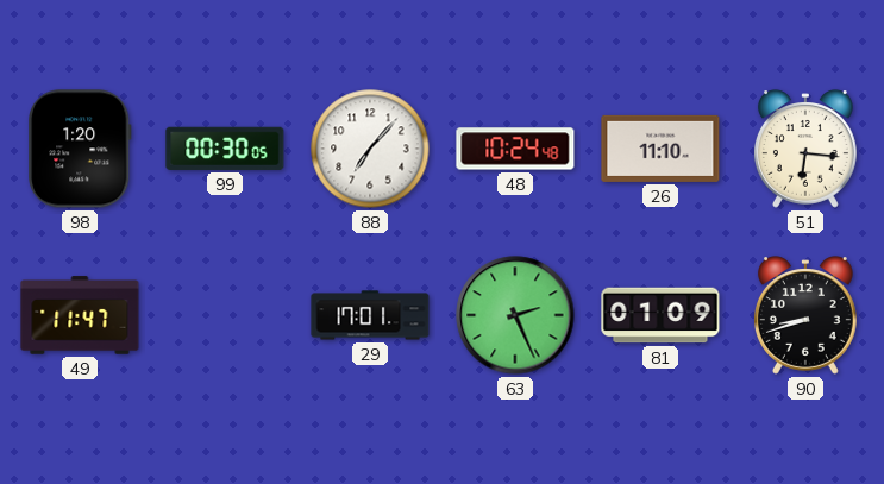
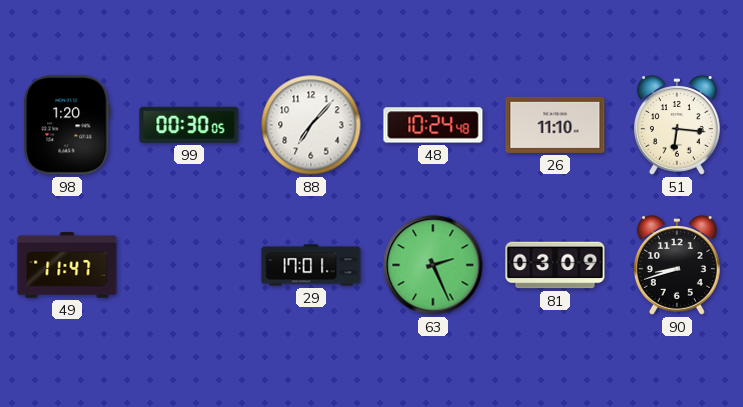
81: 01:09 -> 03:09 (555, 265)
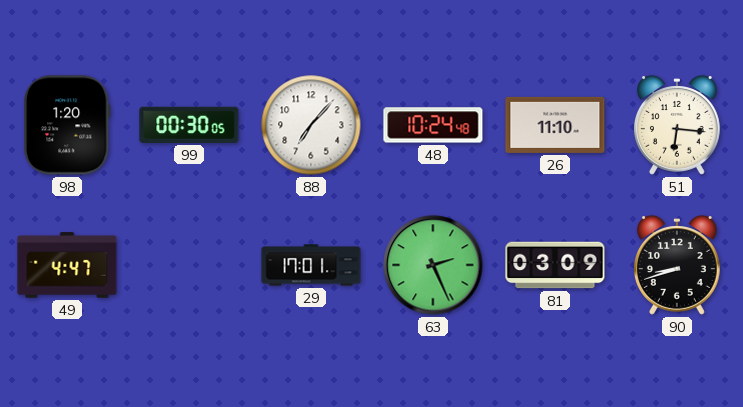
49: 11:47 -> 4:47 (67, 265)
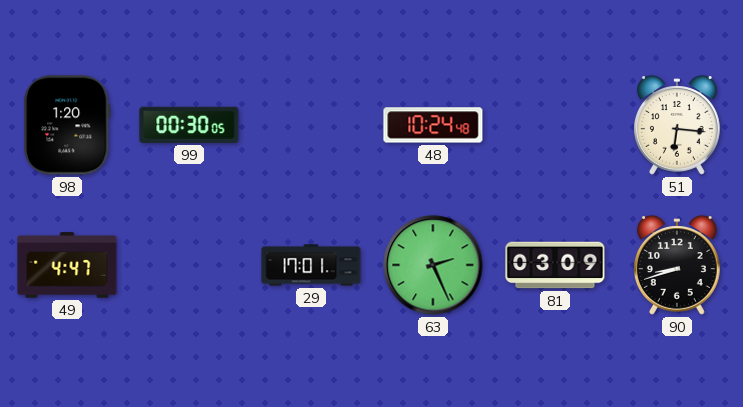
88: 7:07 -> none (311, 125)
26: 11:10 -> none (555, 125)
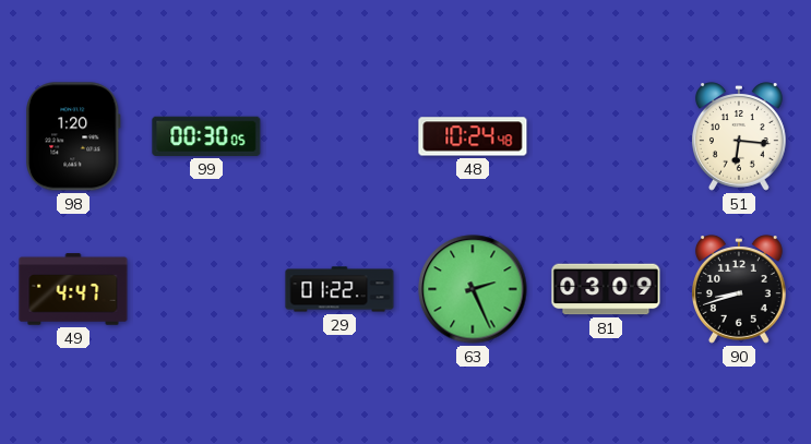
29: 17:01 -> 01:22 (339, 289)
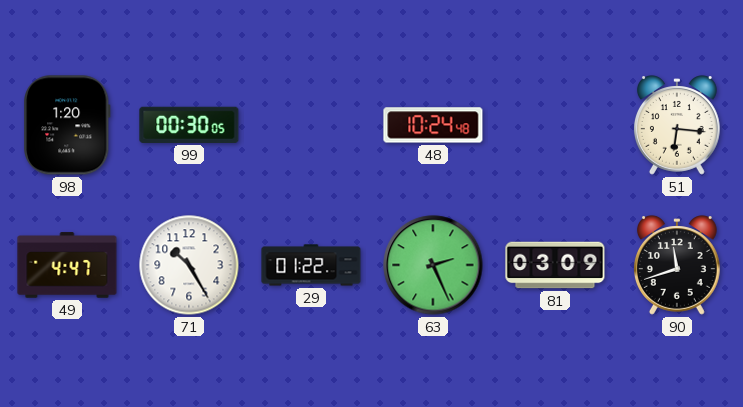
71: none -> 10:25 (189, 265)
90: 8:42 -> 11:42 (677, 265)
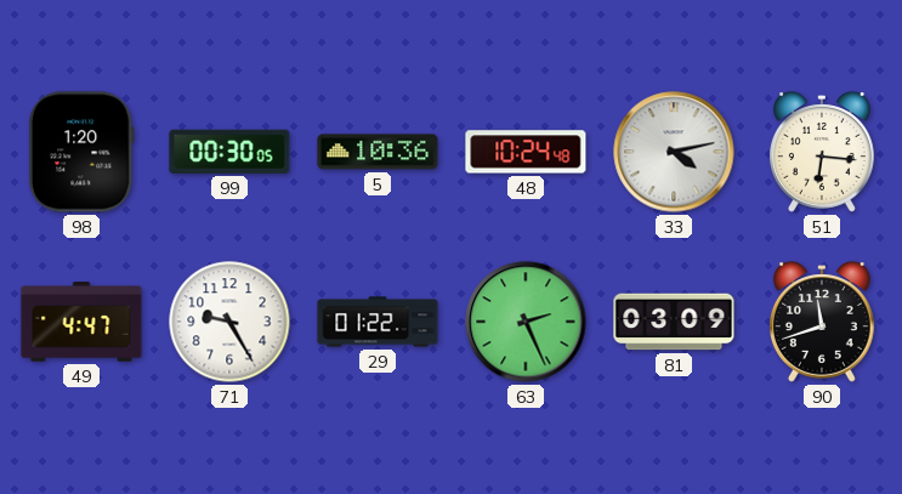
5: none -> 10:36 (378, 152)
33: none -> 4:13 (674, 152)
71: 10:25 -> 9:25 (229, 322)
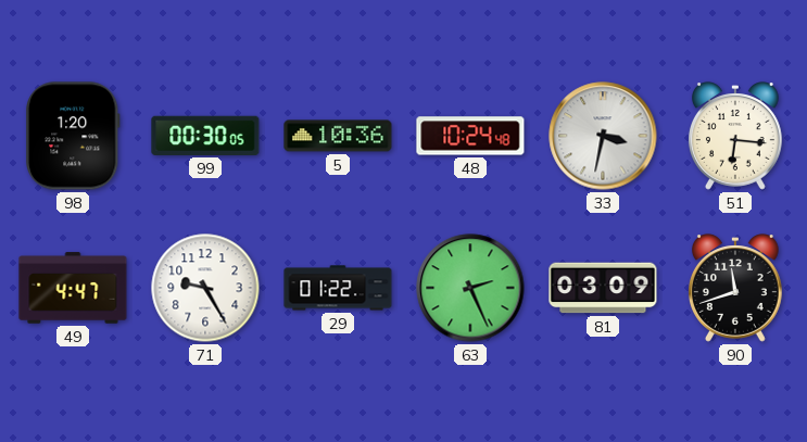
33: 4:13 -> 3:32 (603, 136)
